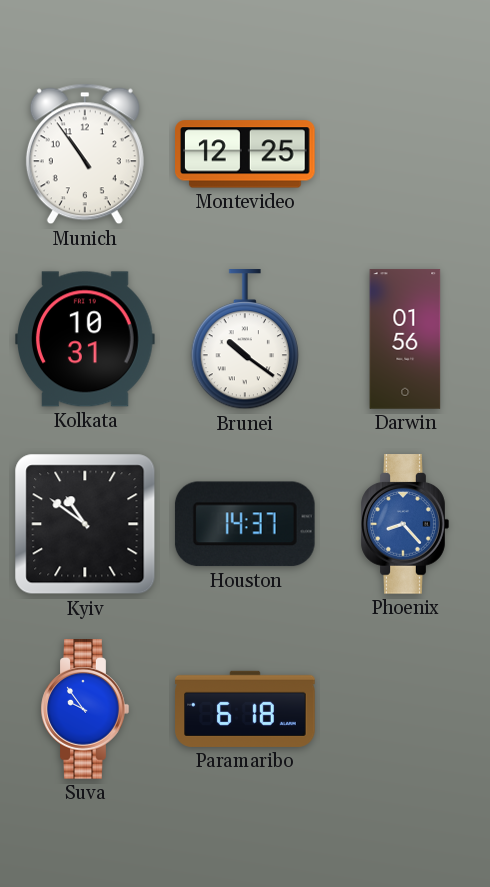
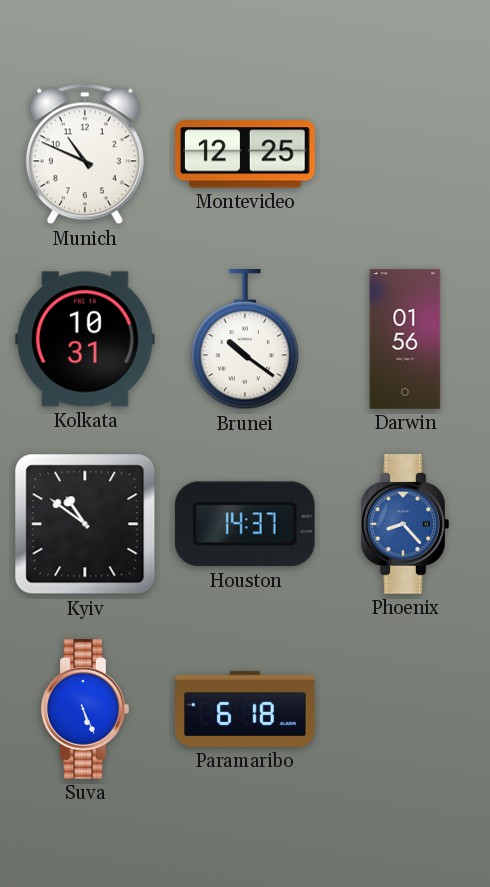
Munich: 10:54 -> 10:49 (85, 154)
Suva: 9:54 -> 5:26 (85, 709)
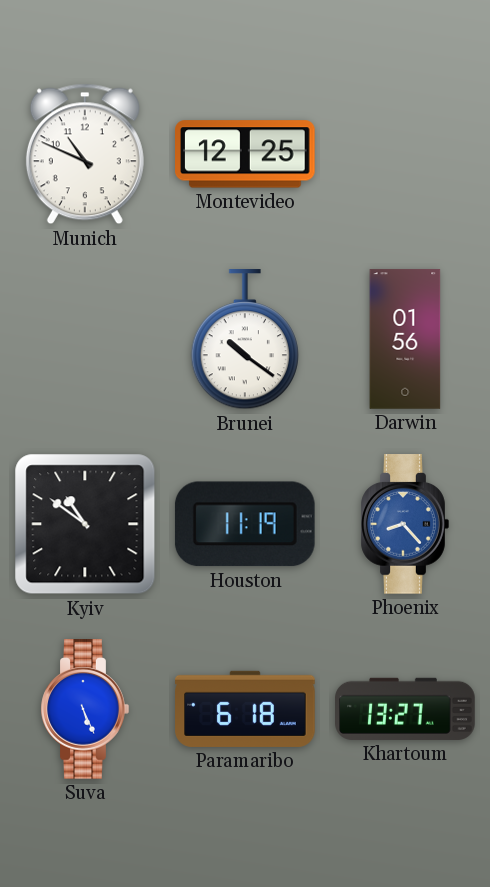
Kolkata: 10:31 -> none (85, 339)
Houston: 14:37 -> 11:19 (245, 524)
Khartoum: none -> 13:27 (405, 709)
